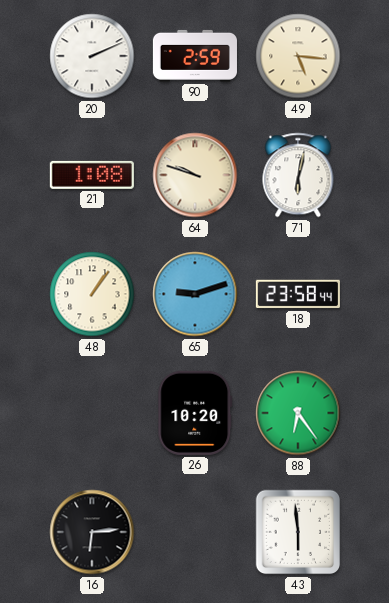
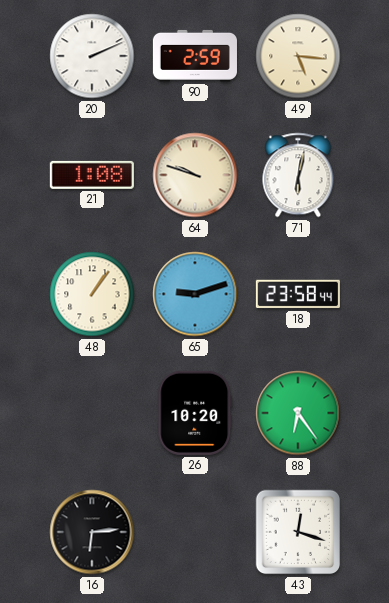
43: 5:59 -> 12:18 (298, 532)
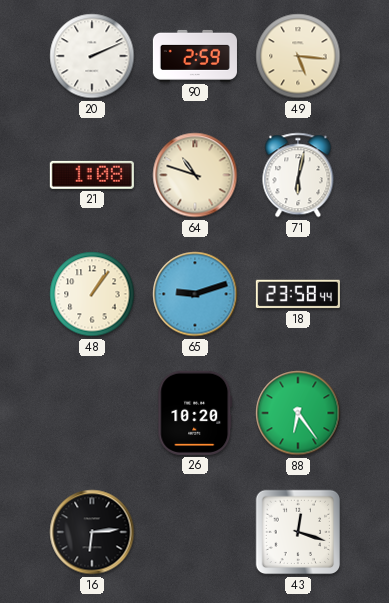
64: 9:48 -> 10:48 (195, 175)
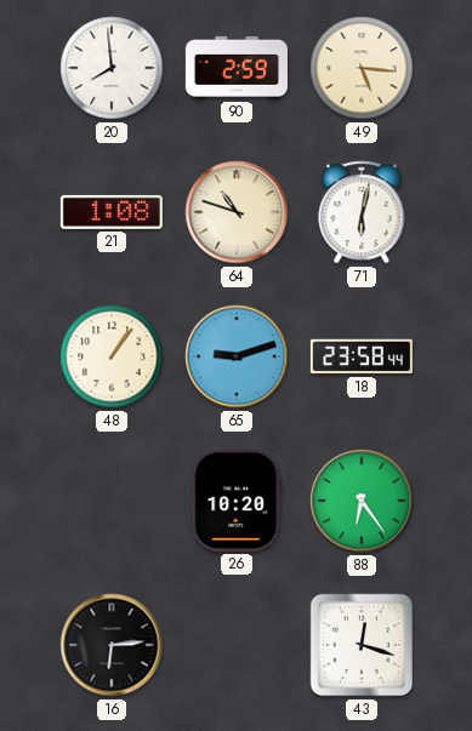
20: 2:11 -> 7:59 (112, 68)
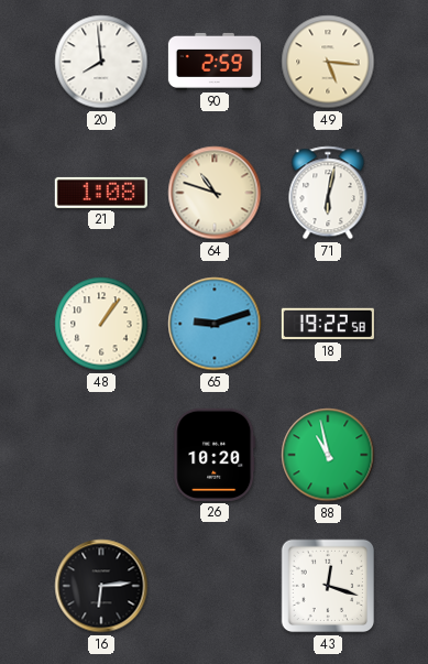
18: 23:58 -> 19:22 (328, 324)
88: 6:24 -> 10:58 (328, 455)
